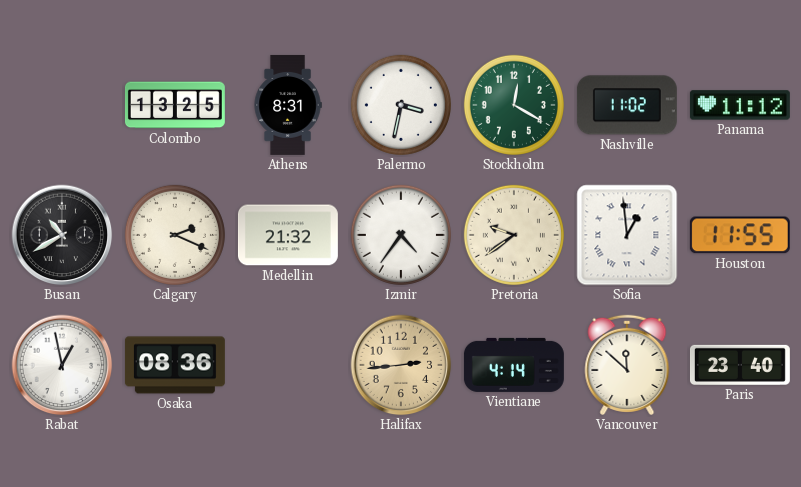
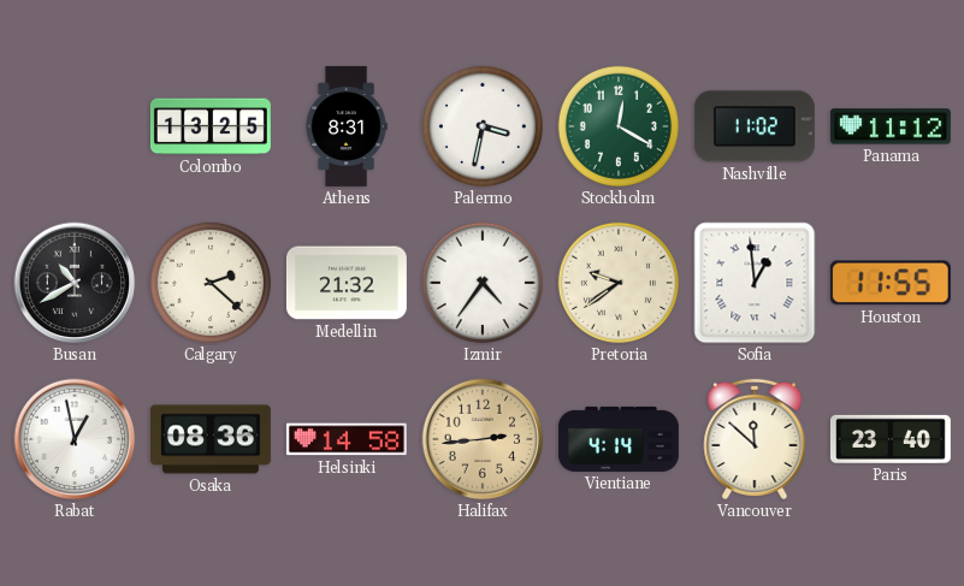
Calgary: 2:19 -> 2:22 (211, 283)
Helsinki: none -> 14:58 (347, 439)
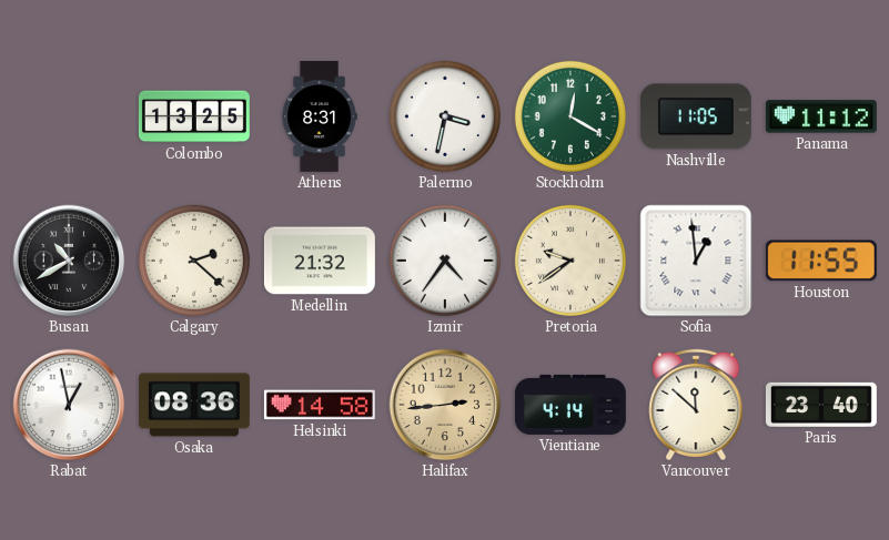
Nashville: 11:02 -> 11:05 (696, 116)
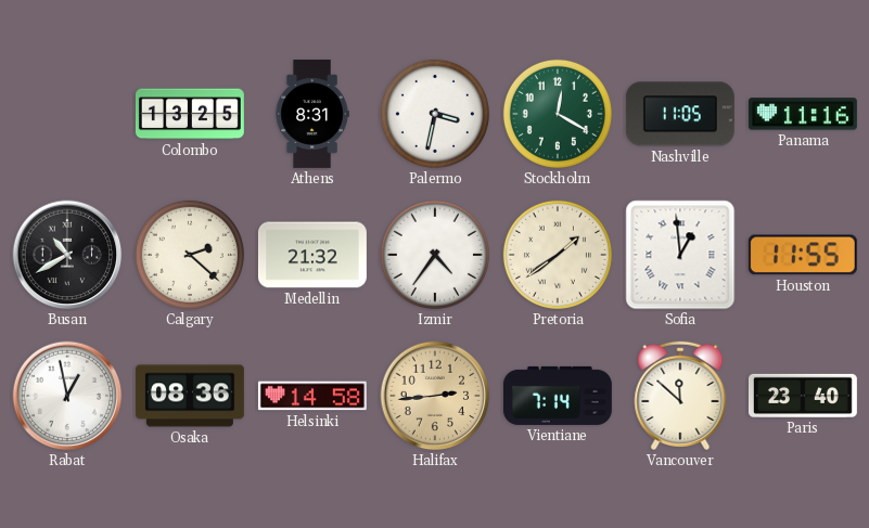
Panama: 11:12 -> 11:16 (803, 114)
Pretoria: 9:39 -> 1:39 (558, 255)
Vientiane: 4:14 -> 7:14 (558, 396)
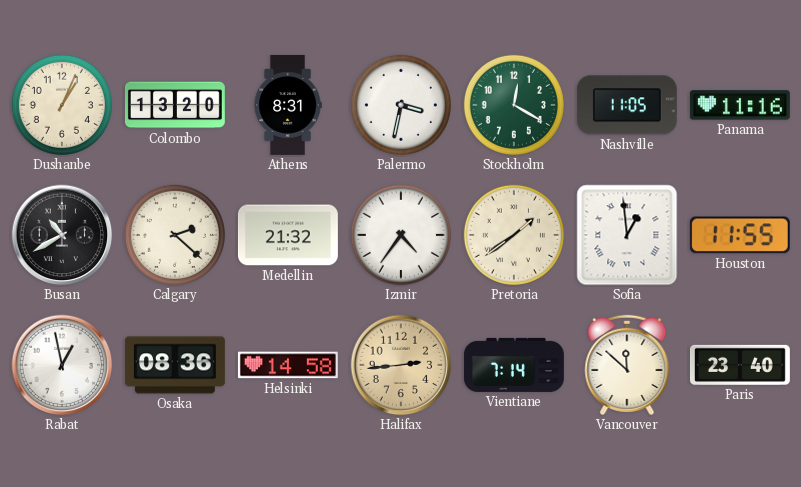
Dushanbe: none -> 1:04 (62, 105)
Colombo: 13:25 -> 13:20 (175, 105)
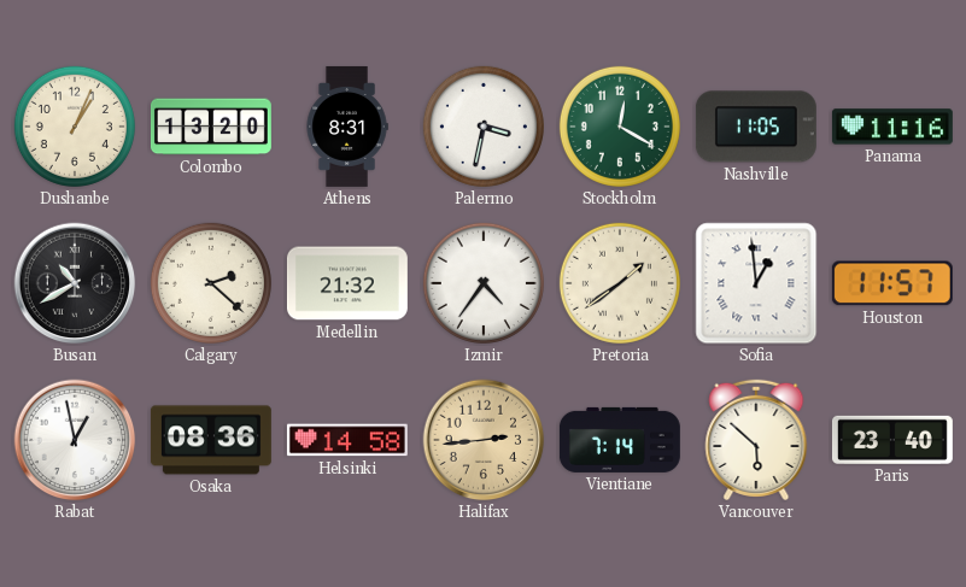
Houston: 11:55 -> 11:57 (892, 283)
Vancouver: 11:52 -> 5:52 (756, 440)
